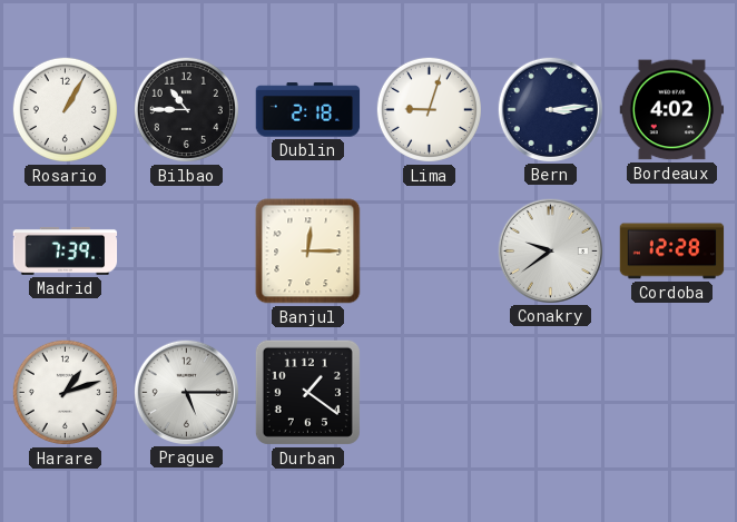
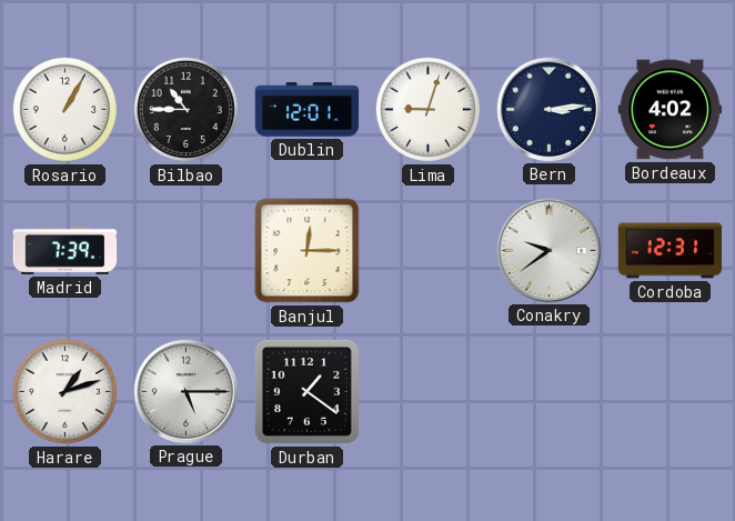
Dublin: 2:18 -> 12:01 (308, 110)
Cordoba: 12:28 -> 12:31 (671, 251)
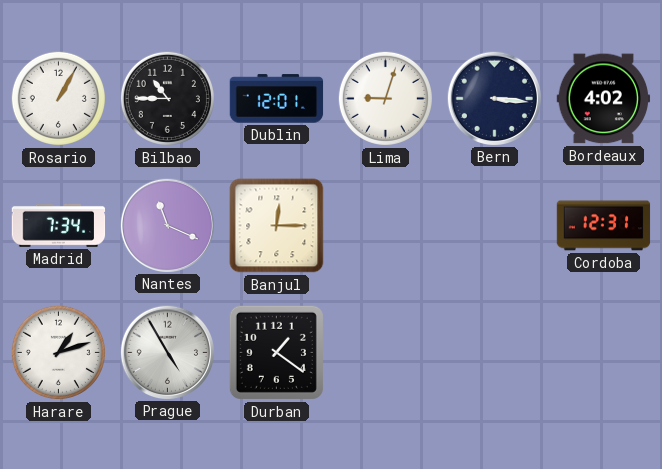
Bern: 3:14 -> 3:16 (494, 98)
Madrid: 7:39 -> 7:34 (59, 225)
Nantes: none -> 11:19 (167, 225)
Conakry: 9:39 -> none (548, 250)
Prague: 5:15 -> 4:55 (167, 352)
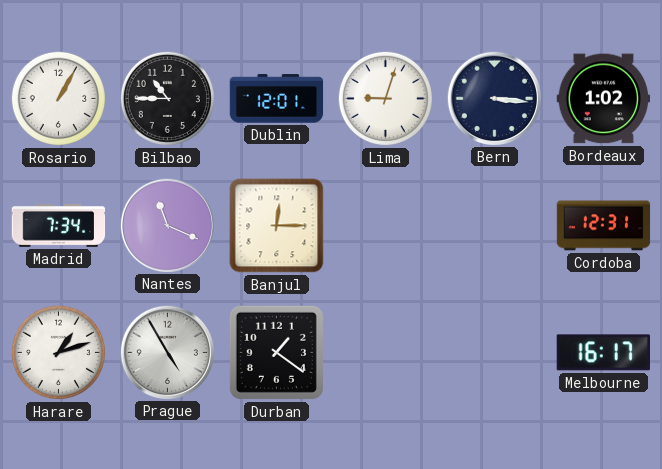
Bordeaux: 4:02 -> 1:02 (604, 99)
Melbourne: none -> 16:17 (603, 353)
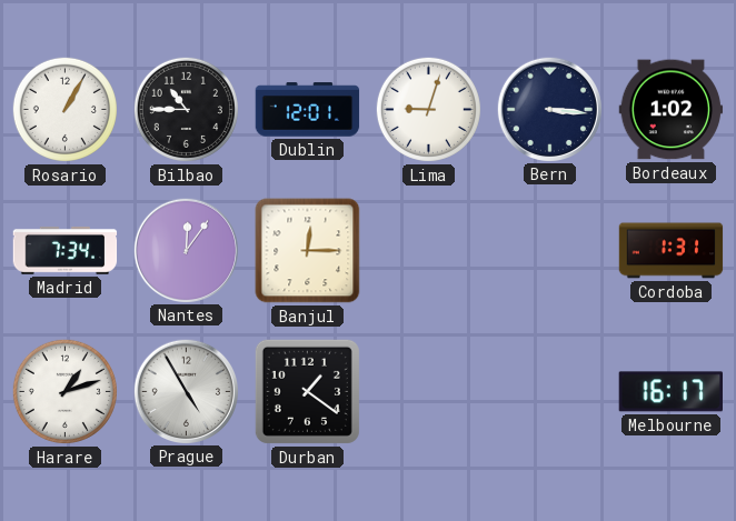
Nantes: 11:19 -> 12:06 (186, 250)
Cordoba: 12:31 -> 1:31 (672, 251)
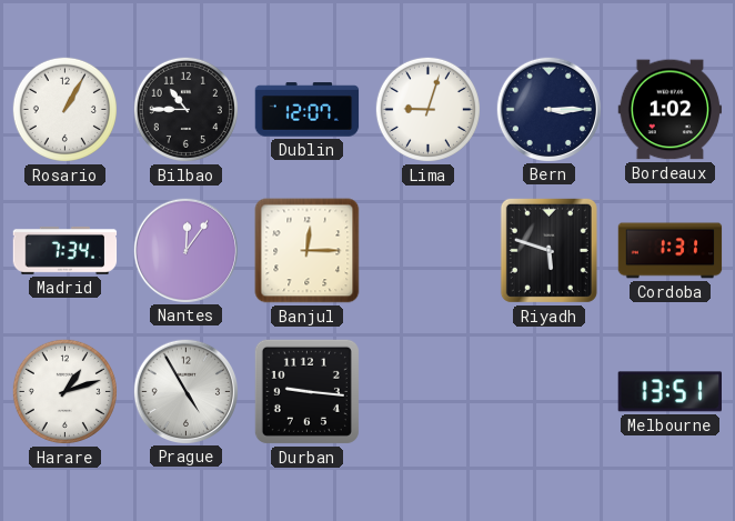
Dublin: 12:01 -> 12:07 (308, 110)
Bern: 3:16 -> 3:15 (548, 109)
Riyadh: none -> 5:48 (548, 250)
Durban: 1:21 -> 9:16 (306, 391)
Melbourne: 16:17 -> 13:51 (669, 392)
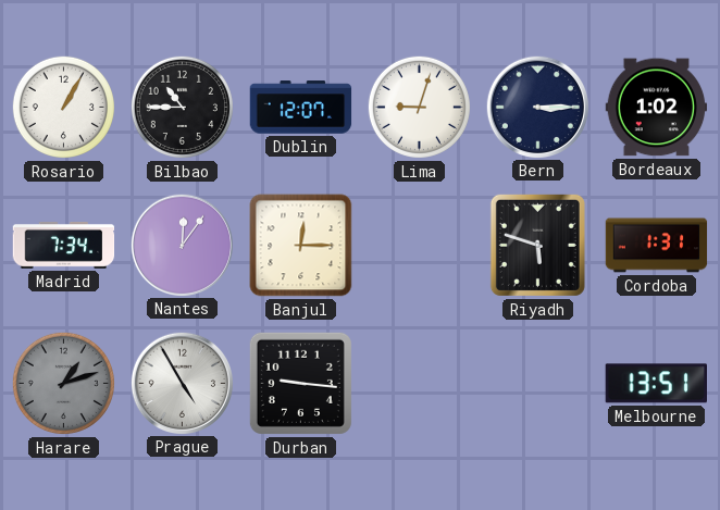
Harare dial: white -> grey (63, 383)
